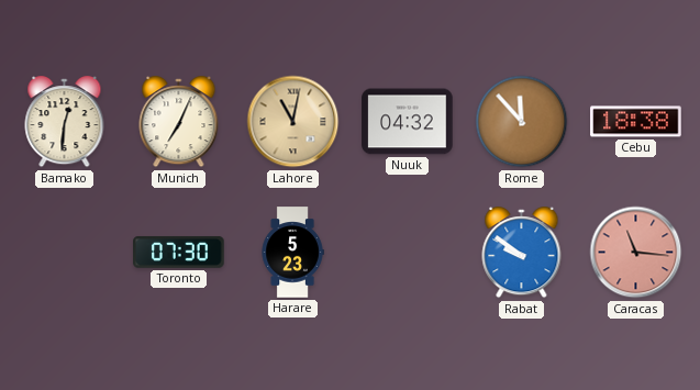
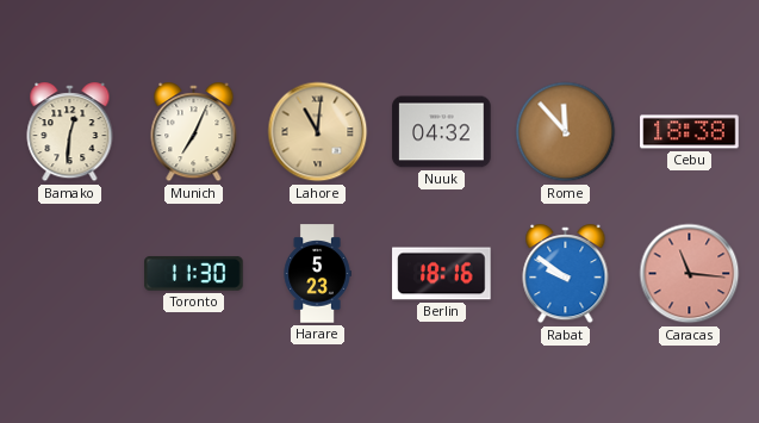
Lahore: 11:02 -> 11:01 (318, 132)
Toronto: 07:30 -> 11:30 (194, 273)
Berlin: none -> 18:16 (442, 274)
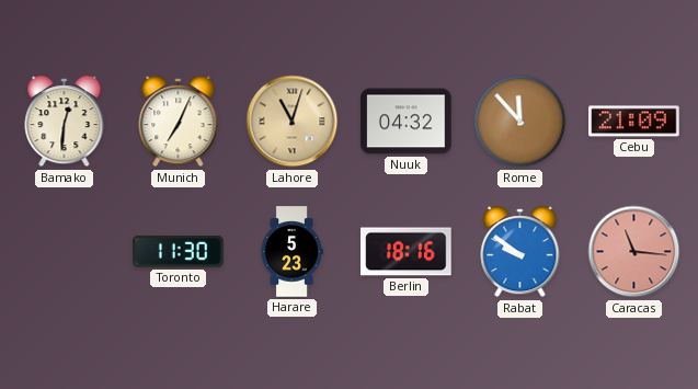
Lahore: 11:01 -> 11:03 (293, 122)
Cebu: 18:38 -> 21:09 (634, 122)
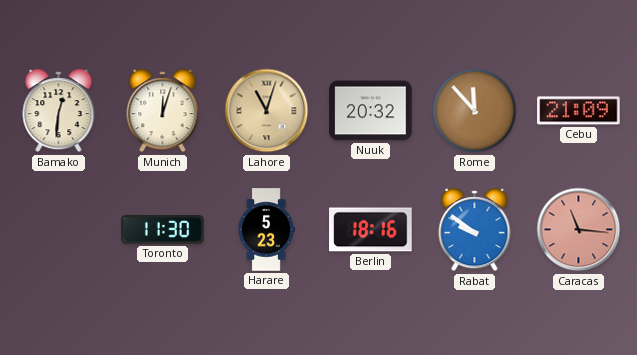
Munich: 7:04 -> 12:03 (163, 111)
Nuuk: 04:32 -> 20:32 (371, 111)
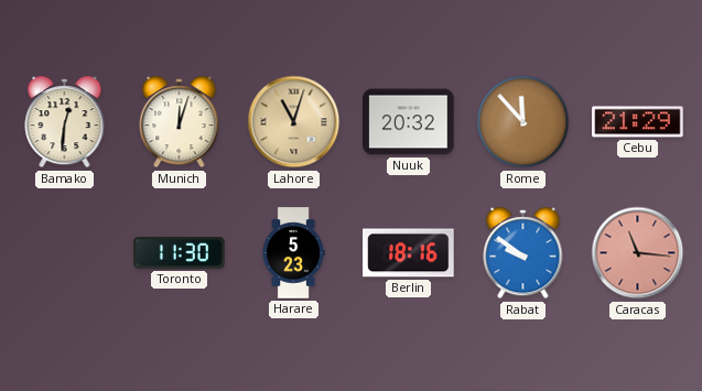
Cebu: 21:09 -> 21:29 (638, 122)
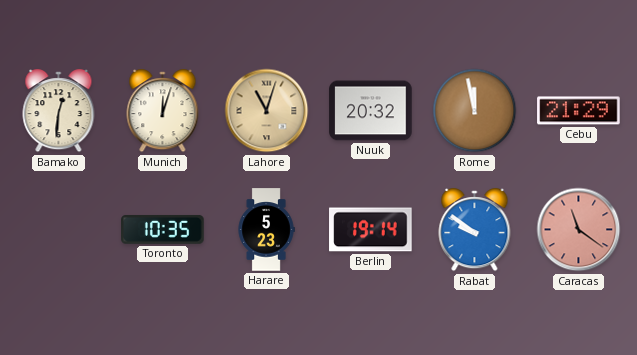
Rome: 11:53 -> 11:58 (475, 111)
Toronto: 11:30 -> 10:35 (163, 229)
Berlin: 18:16 -> 19:14 (371, 230)
Caracas: 11:16 -> 11:21 (579, 230)
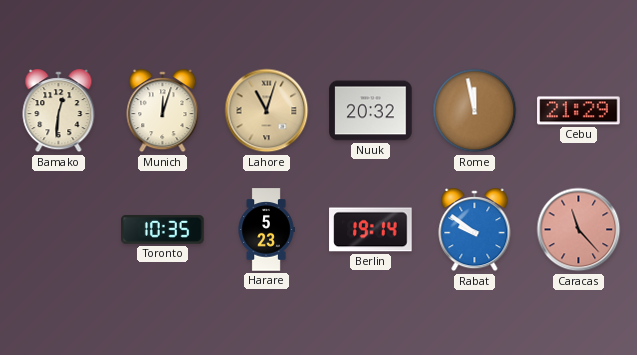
Caracas: 11:21 -> 11:23 (579, 230)
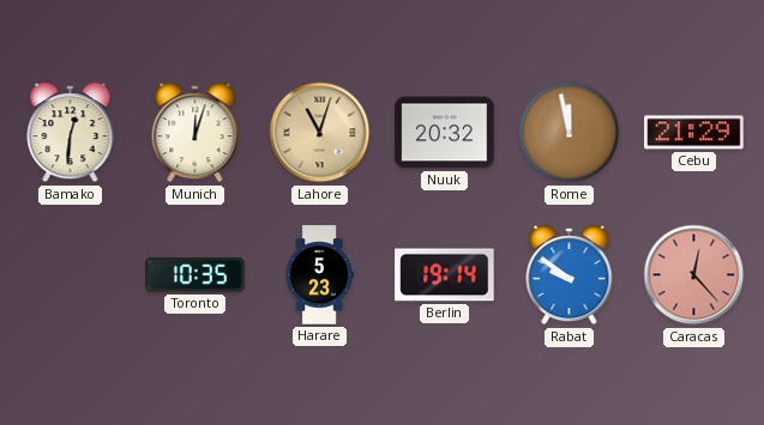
Caracas: 11:23 -> 12:23 (694, 275)
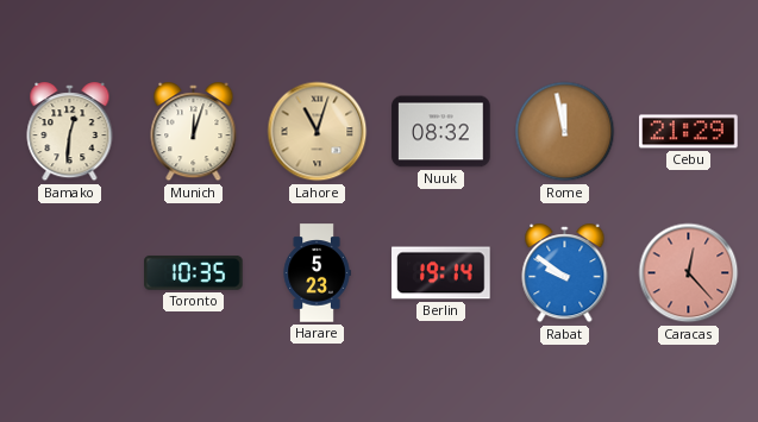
Nuuk: 20:32 -> 08:32 (441, 132)
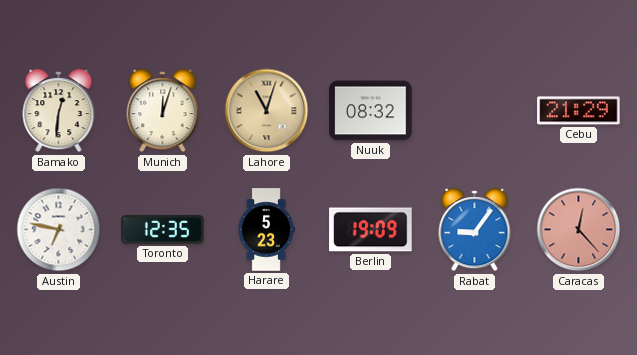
Rome: 11:58 -> none (565, 132)
Austin: none -> 6:47 (59, 230)
Toronto: 10:35 -> 12:35 (163, 229)
Berlin: 19:14 -> 19:09 (371, 230)
Rabat: 9:51 -> 9:06 (475, 230)
